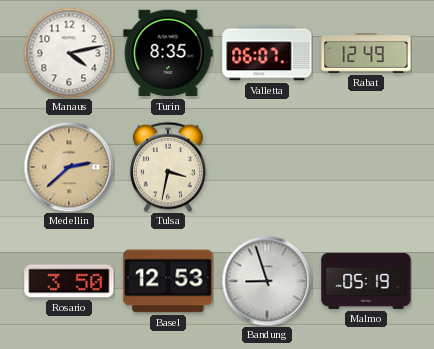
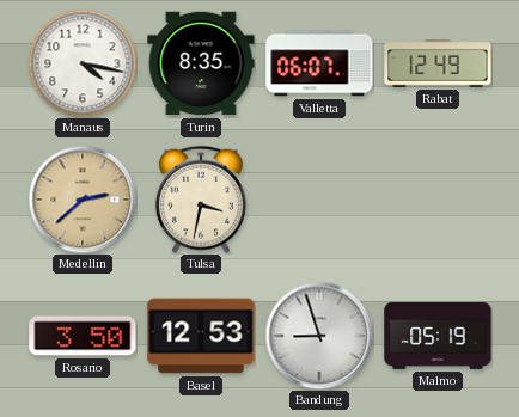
Manaus: 4:13 -> 4:17 (83, 63)
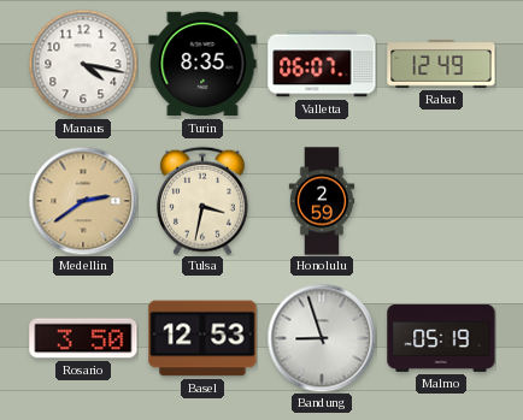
Medellin: 2:38 -> 2:39 (83, 201)
Honolulu: none -> 2:59 (322, 201)
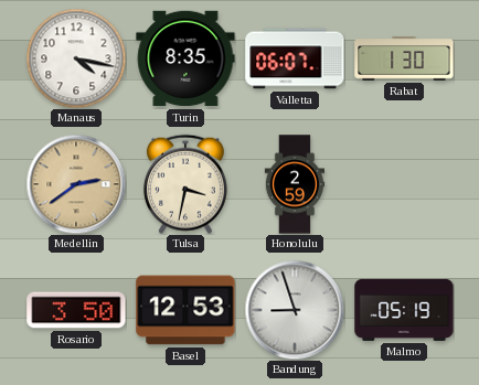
Rabat: 12:49 -> 1:30 (404, 60)
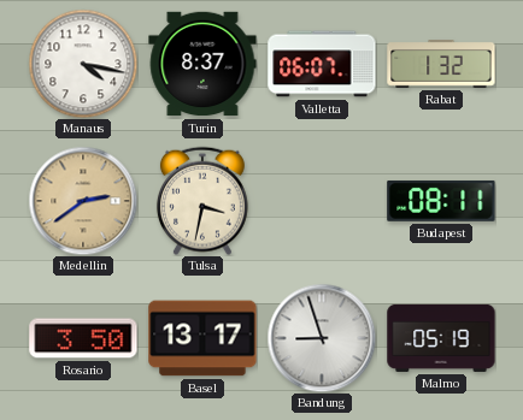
Turin: 8:35 -> 8:37 (202, 64)
Rabat: 1:30 -> 1:32 (441, 65)
Honolulu: 2:59 -> none (295, 184)
Budapest: none -> 08:11 (441, 201)
Basel: 12:53 -> 13:17 (202, 338)
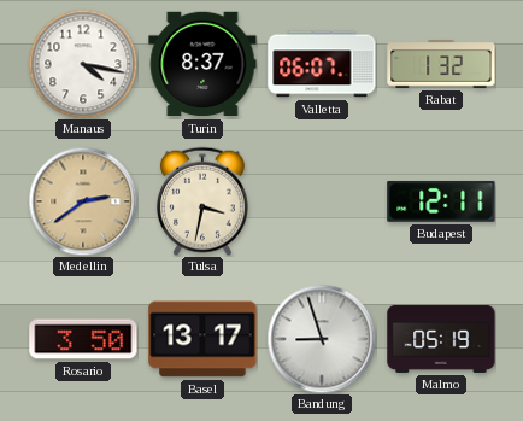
Budapest: 08:11 -> 12:11 (441, 201)
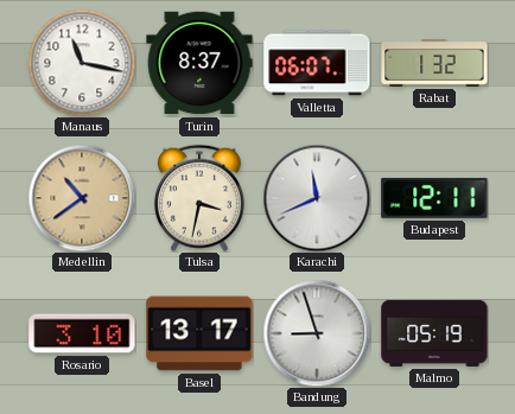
Manaus: 4:17 -> 11:17 (82, 63)
Medellin: 2:39 -> 10:39 (82, 198)
Karachi: none -> 11:41 (317, 198)
Rosario: 3:50 -> 3:10 (82, 333)
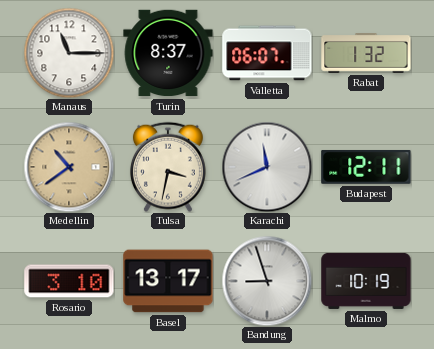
Manaus: 11:17 -> 11:15 (69, 53)
Malmo: 05:19 -> 10:19 (366, 281)
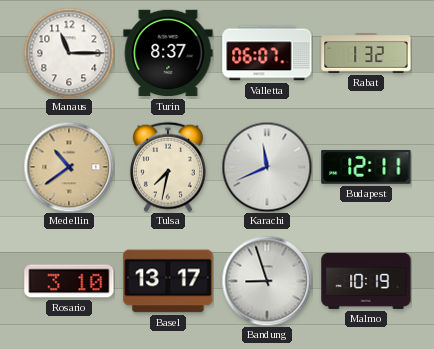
Tulsa: 3:32 -> 7:32 (168, 167)
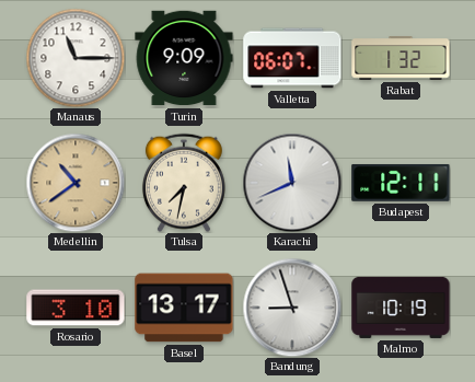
Turin: 8:37 -> 9:09 (184, 58)
